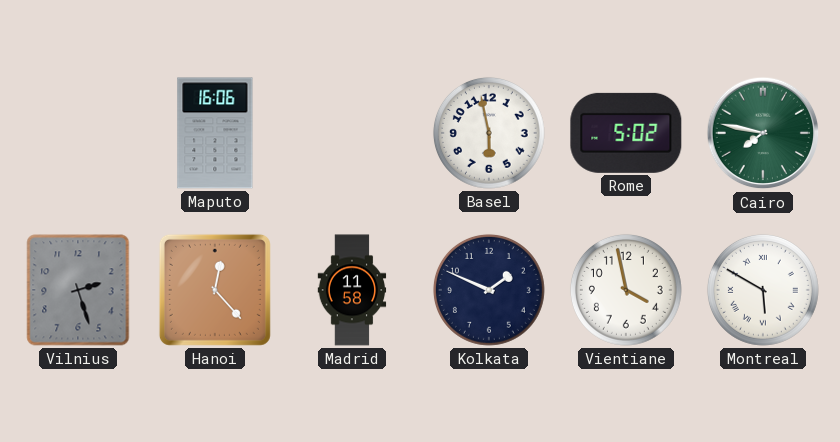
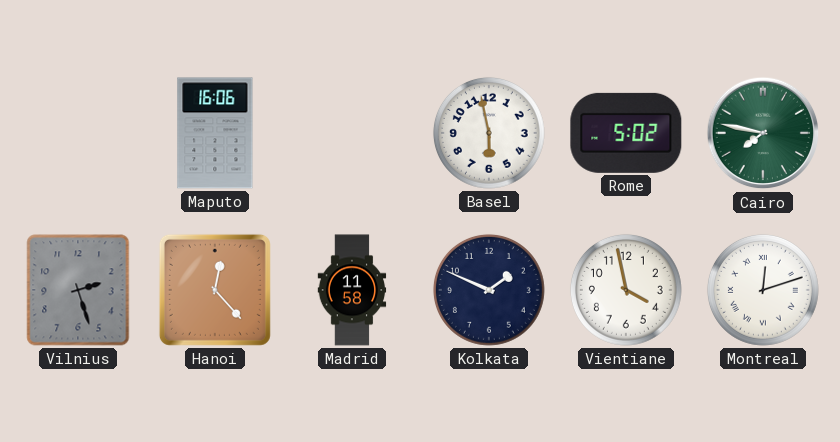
Montreal: 5:50 -> 12:12 (763, 290)
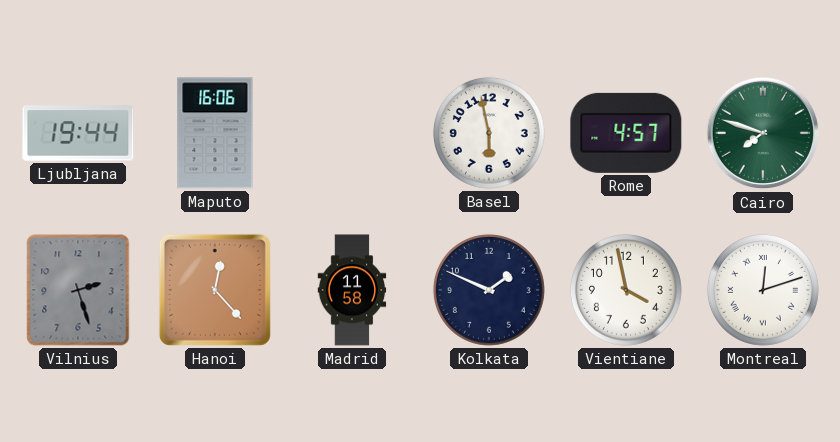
Ljubljana: none -> 19:44 (78, 133)
Rome: 5:02 -> 4:57 (626, 133)
Cairo: 7:47 -> 7:48 (763, 133)
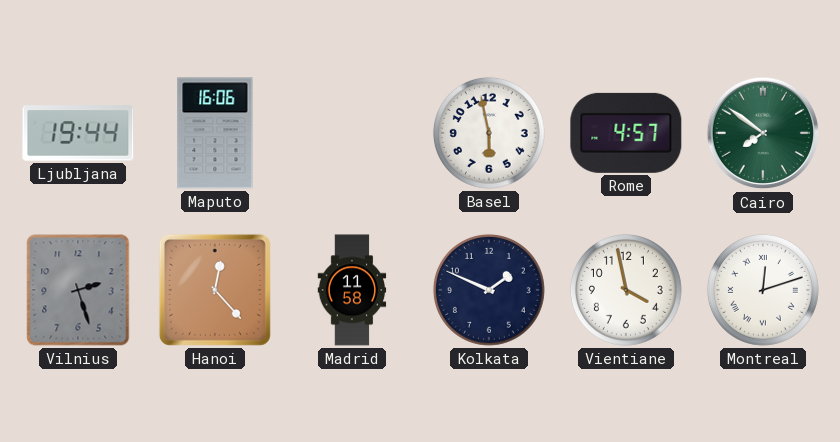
Cairo: 7:48 -> 7:51 (763, 133)
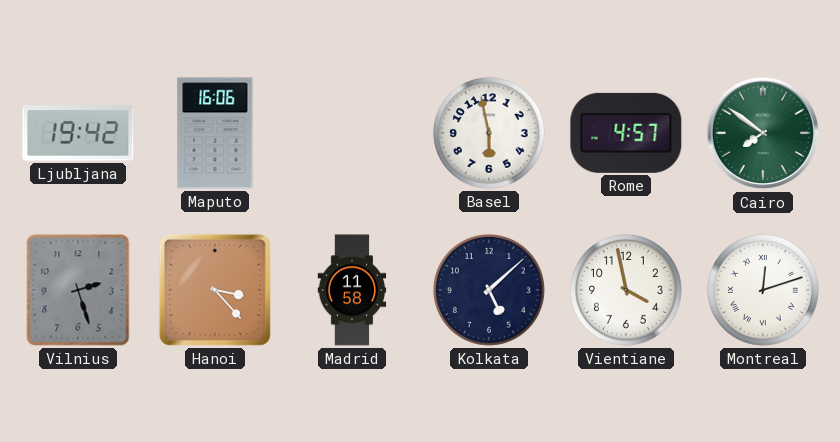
Ljubljana: 19:44 -> 19:42 (78, 133)
Hanoi: 12:23 -> 3:23 (215, 290)
Kolkata: 1:49 -> 5:08 (489, 290)
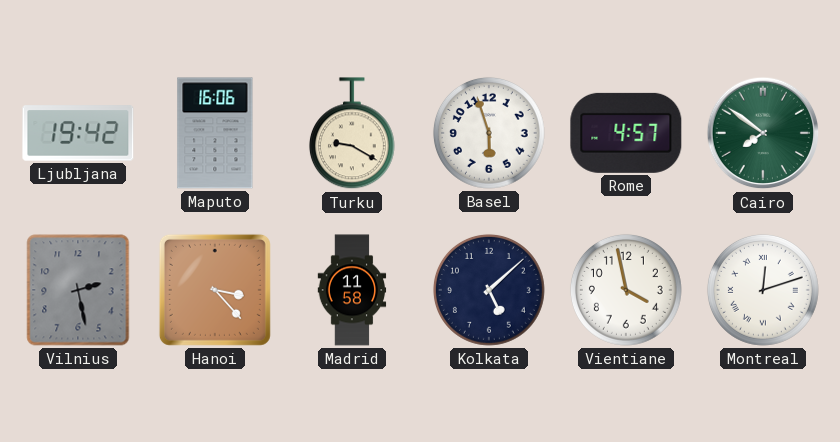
Turku: none -> 9:20 (352, 134)
Basel: 5:58 -> 5:57 (489, 133)
Vilnius: 2:27 -> 2:28 (78, 290)
